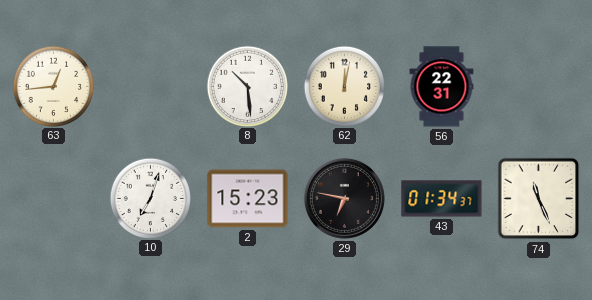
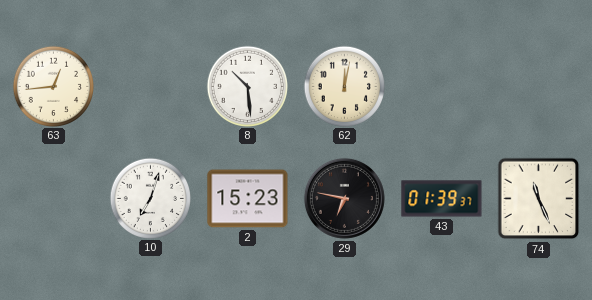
56: 22:31 -> none (442, 87)
43: 01:34 -> 01:39 (442, 199)
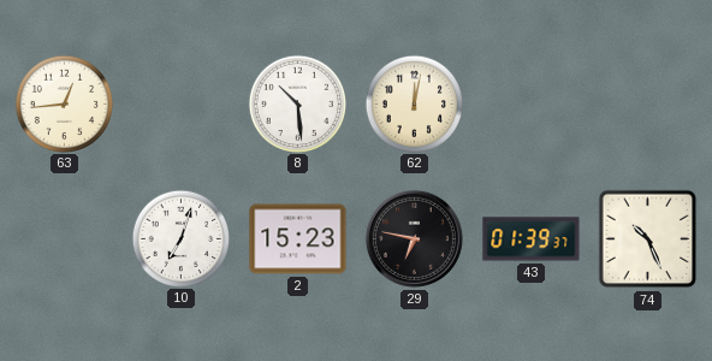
74: 11:26 -> 10:26 (648, 239)
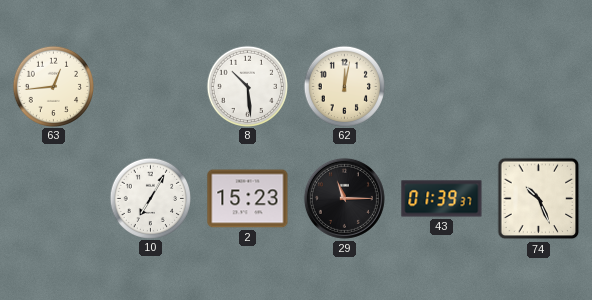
10: 7:03 -> 7:05 (150, 198)
29: 6:47 -> 11:15 (344, 198)
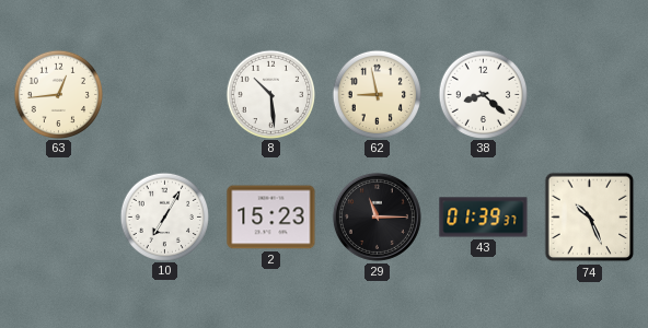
62: 12:02 -> 8:58 (377, 94)
38: none -> 8:22 (483, 94)
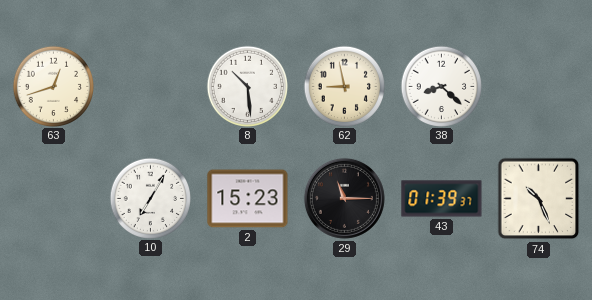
63: 12:44 -> 12:42 (53, 86)
